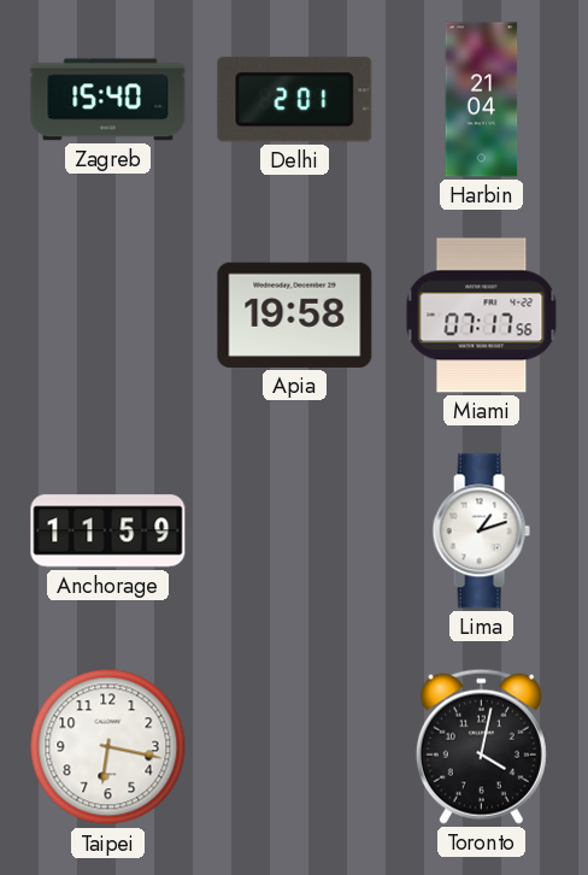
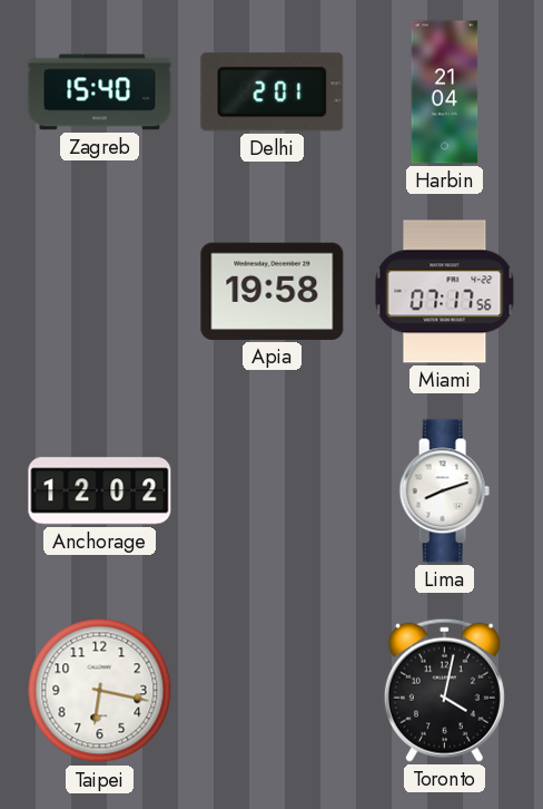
Anchorage: 11:59 -> 12:02 (100, 491)
Lima: 1:12 -> 8:12 (444, 491)
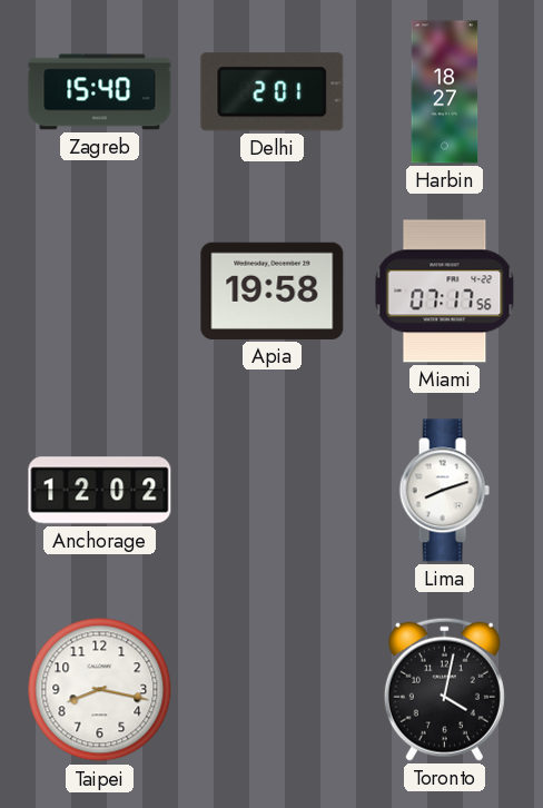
Harbin: 21:04 -> 18:27 (445, 92)
Taipei: 6:17 -> 8:17 (100, 690)
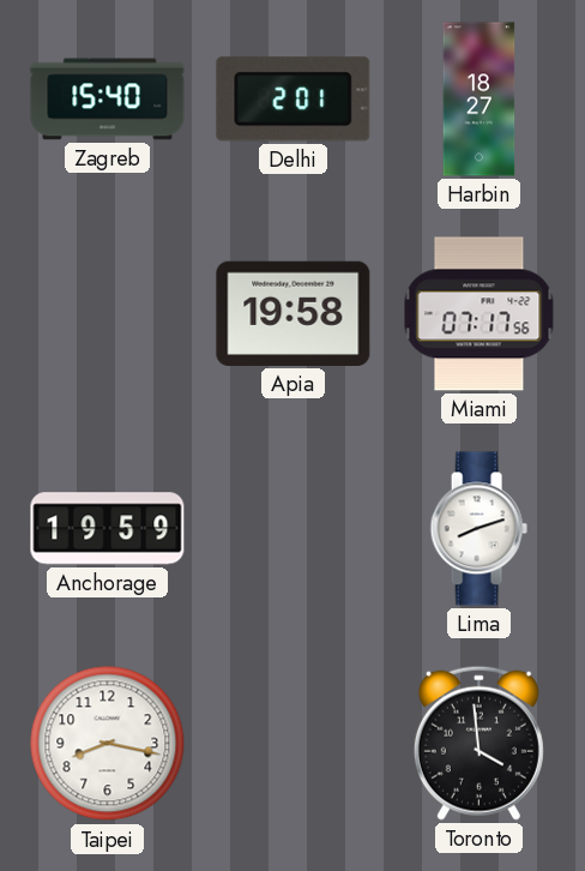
Anchorage: 12:02 -> 19:59 (108, 529)
Toronto: 4:02 -> 3:59 (478, 743)
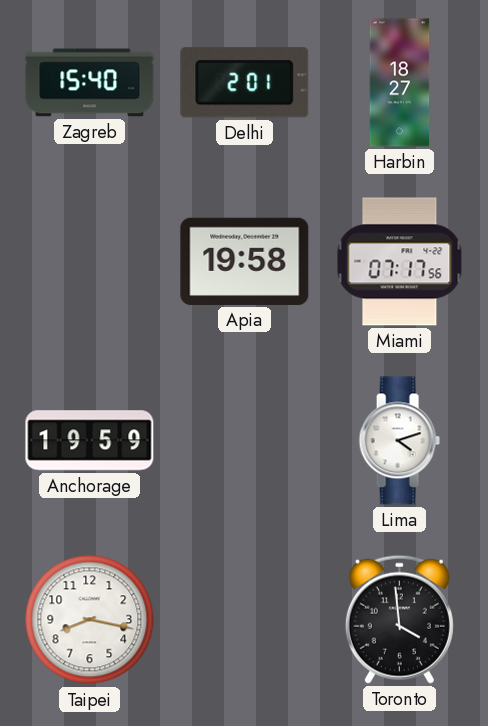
Lima: 8:12 -> 4:12 (399, 441)
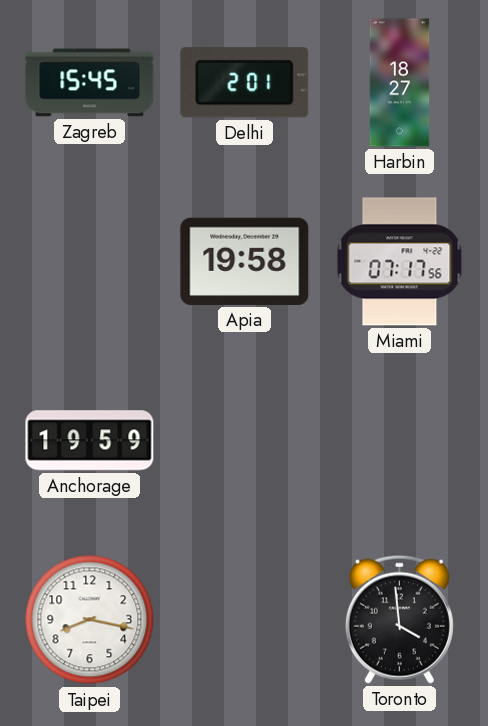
Zagreb: 15:40 -> 15:45 (90, 83)
Lima: 4:12 -> none (399, 441)
